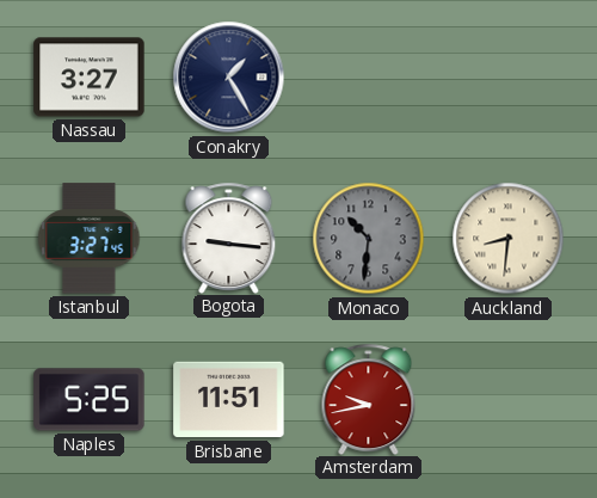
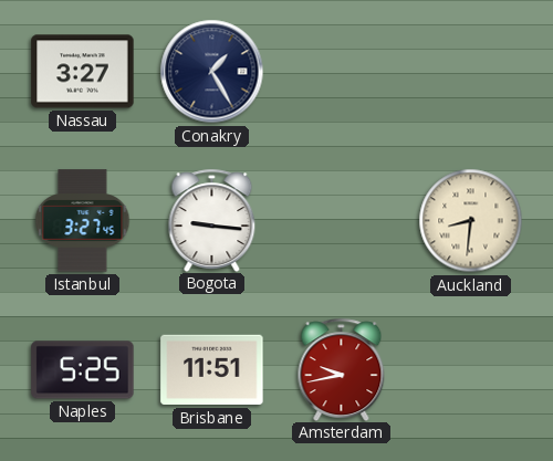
Monaco: 10:31 -> none (369, 239)
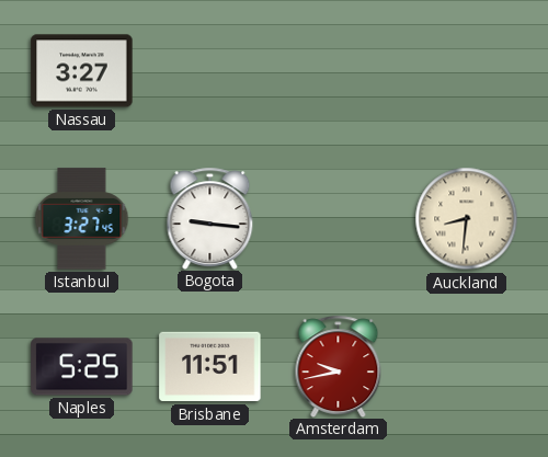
Conakry: 1:25 -> none (212, 72)
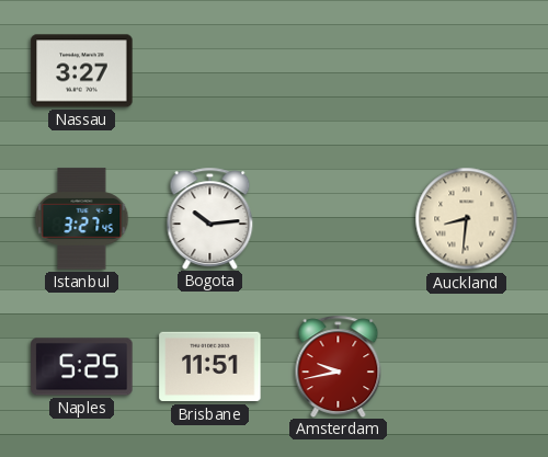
Bogota: 9:16 -> 10:14 (210, 218)
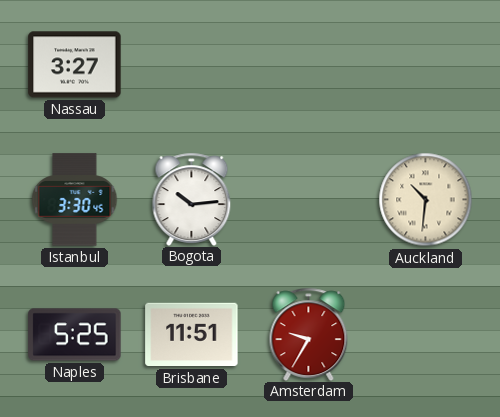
Istanbul: 3:27 -> 3:30 (75, 200)
Auckland: 8:31 -> 10:31 (426, 200)
Amsterdam: 9:43 -> 9:35 (309, 334)
